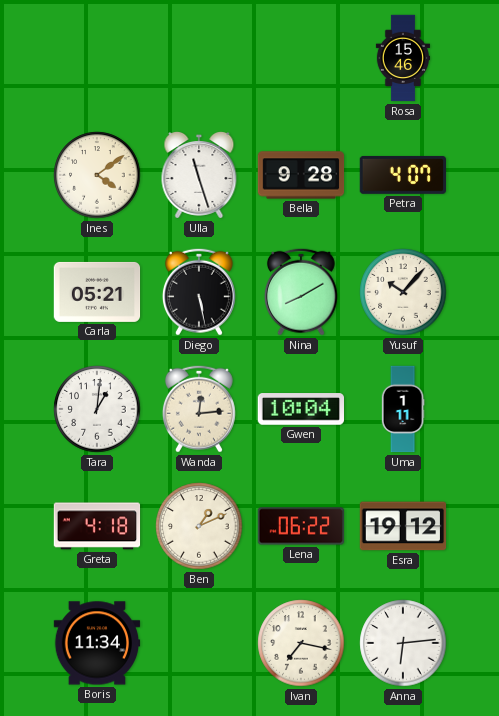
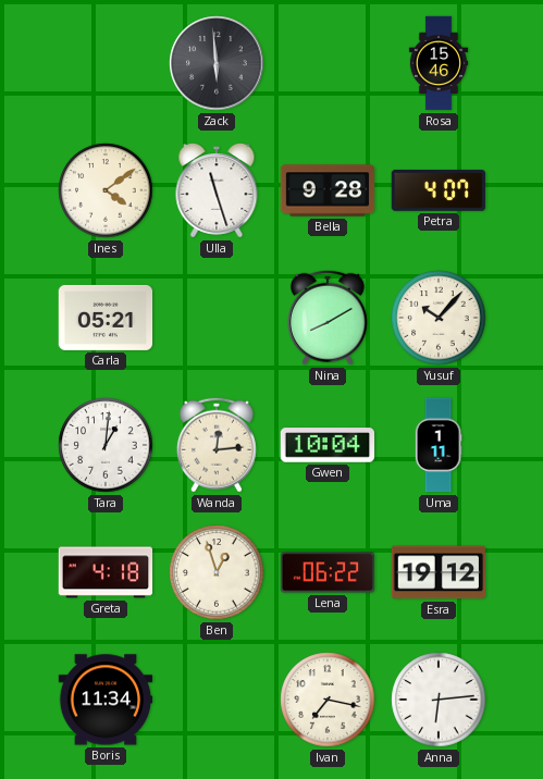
Zack: none -> 5:59 (217, 63)
Diego: 5:28 -> none (199, 292)
Ben: 1:11 -> 12:57 (217, 572)
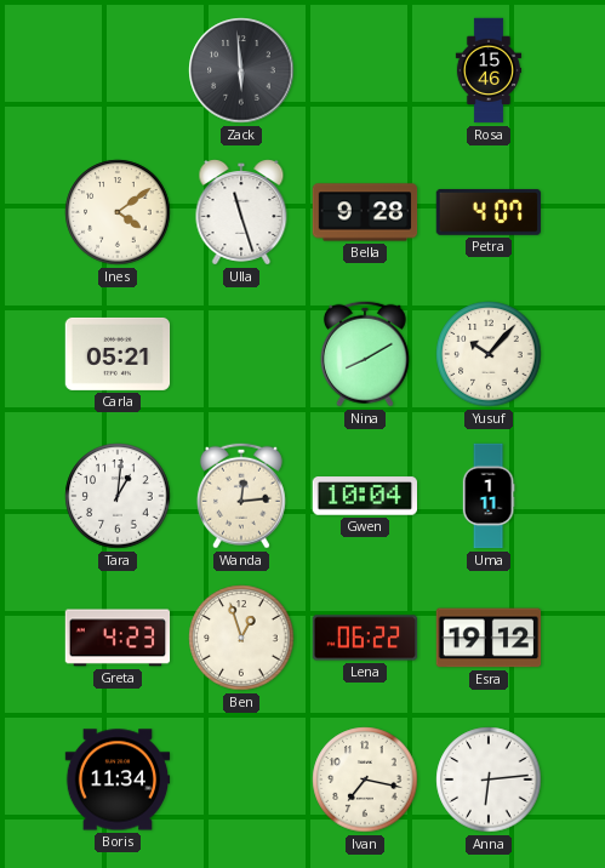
Greta: 4:18 -> 4:23 (118, 638)
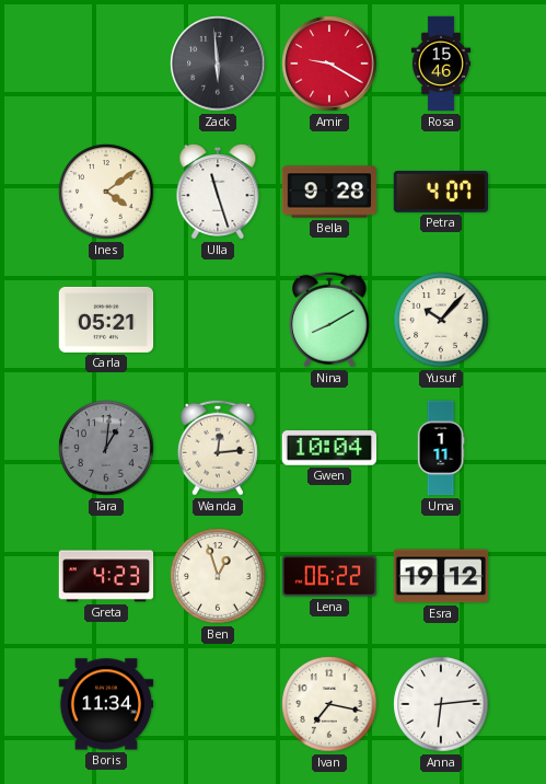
Amir: none -> 9:20 (329, 64)
Tara dial: white -> grey (106, 448)
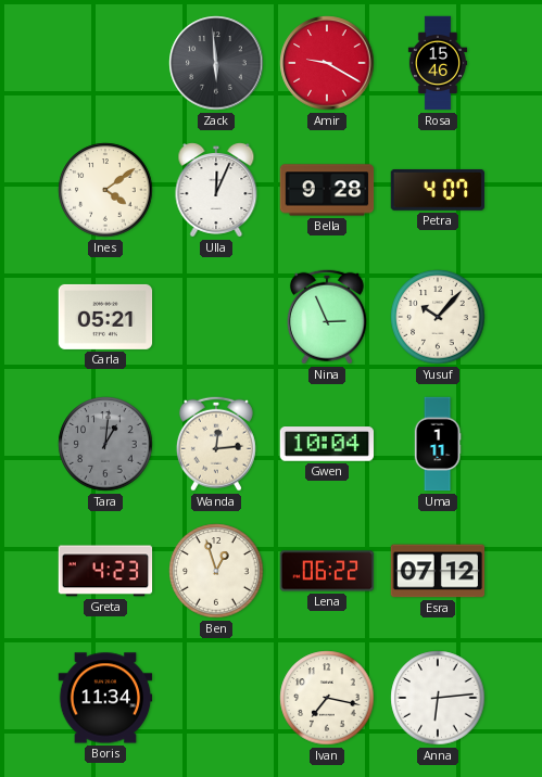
Ulla: 11:27 -> 12:04 (216, 191)
Nina: 8:10 -> 2:56 (327, 317)
Esra: 19:12 -> 07:12 (438, 571)
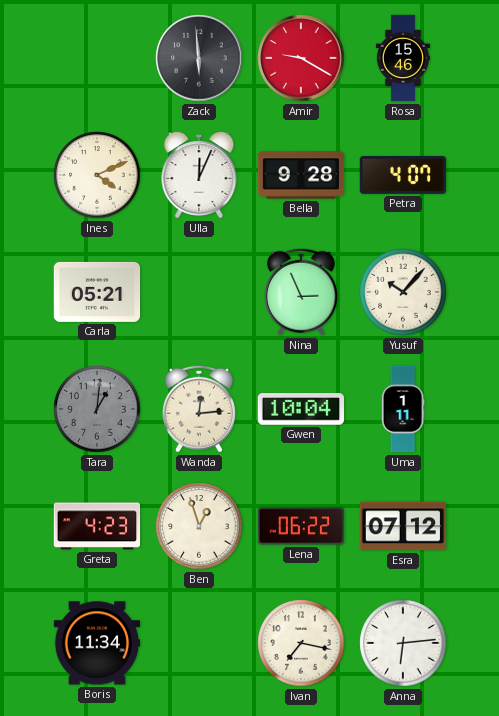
Ines: 4:09 -> 4:11 (97, 175)
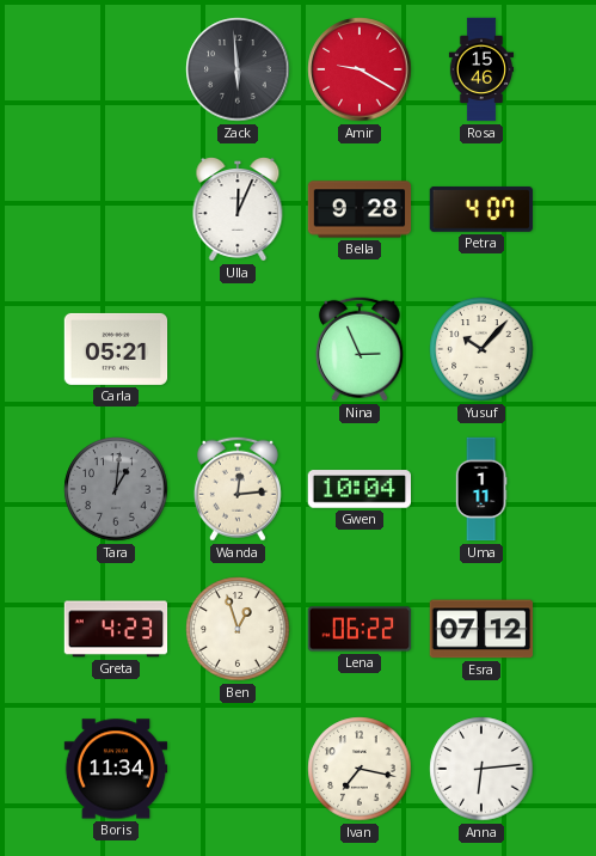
Ines: 4:11 -> none (97, 175)
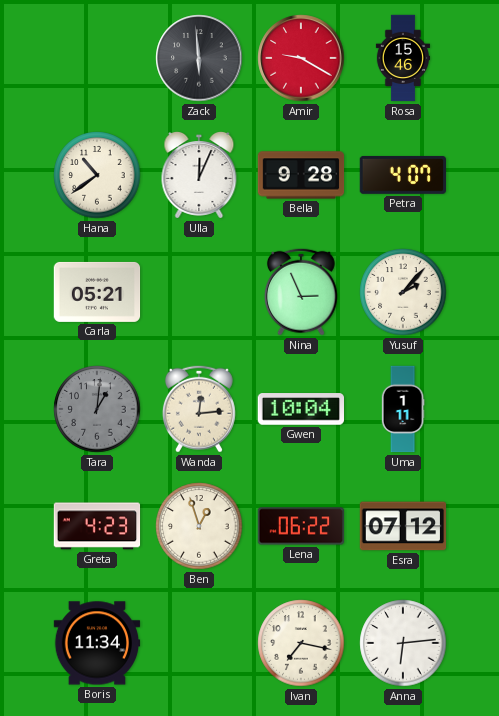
Hana: none -> 10:39 (97, 175)
Yusuf: 10:07 -> 2:07 (403, 292)
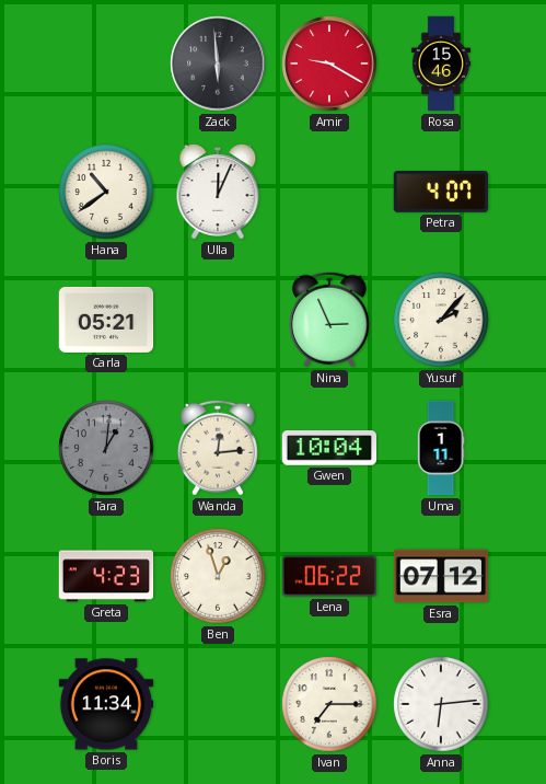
Bella: 9:28 -> none (301, 175)
Ivan: 7:17 -> 7:15 (329, 704)
